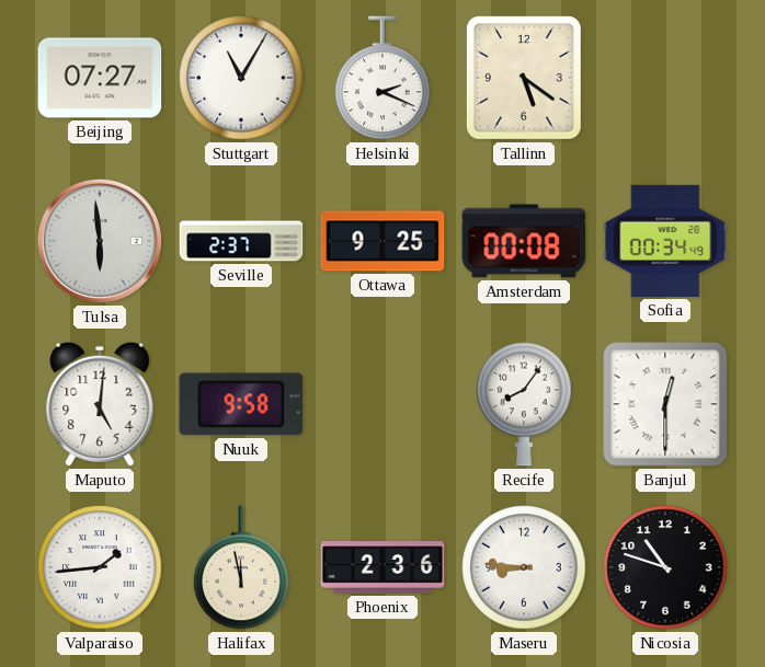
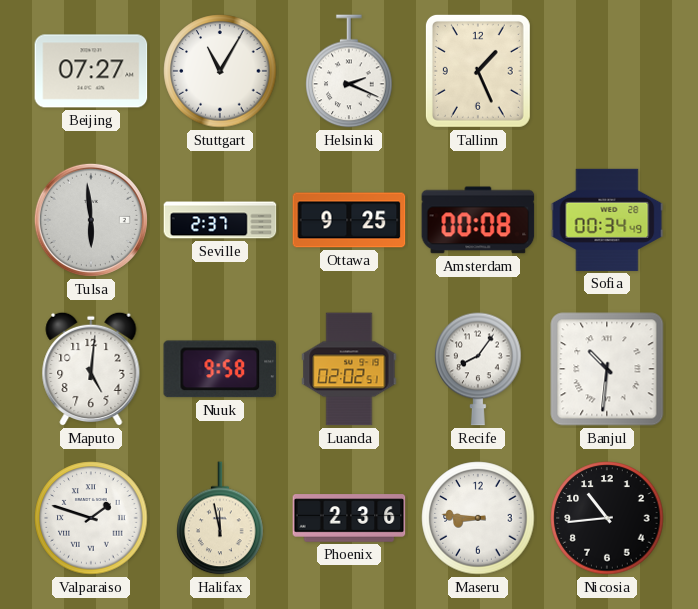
Tallinn: 5:21 -> 1:26 (478, 71)
Luanda: none -> 02:02 (349, 369)
Banjul: 12:30 -> 10:31 (607, 369)
Valparaiso: 1:44 -> 1:48 (91, 518)
Nicosia: 10:48 -> 10:44 (607, 518)
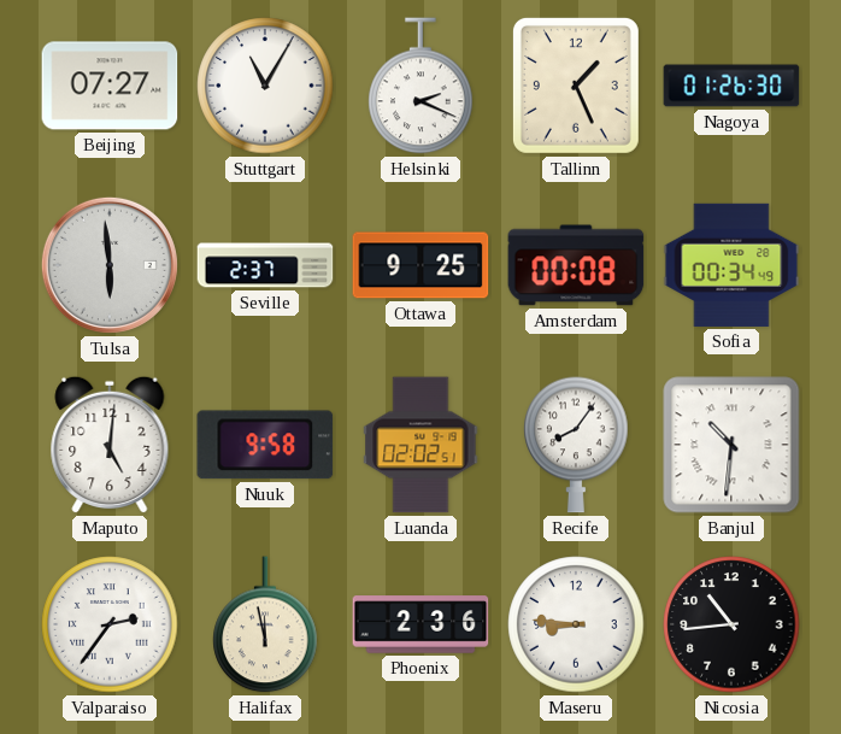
Nagoya: none -> 01:26 (731, 86)
Valparaiso: 1:48 -> 2:36 (110, 624)
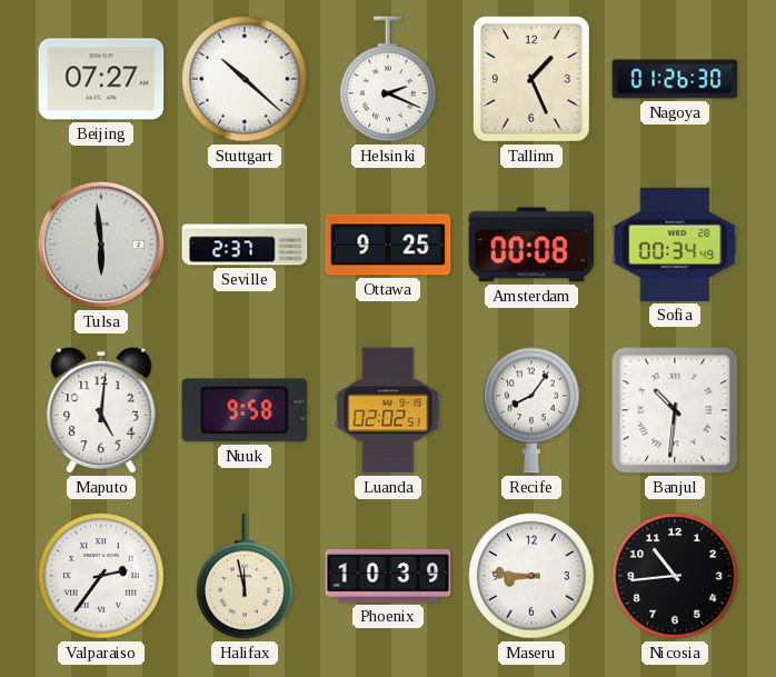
Stuttgart: 11:05 -> 10:22 (245, 79)
Phoenix: 2:36 -> 10:39 (388, 576)
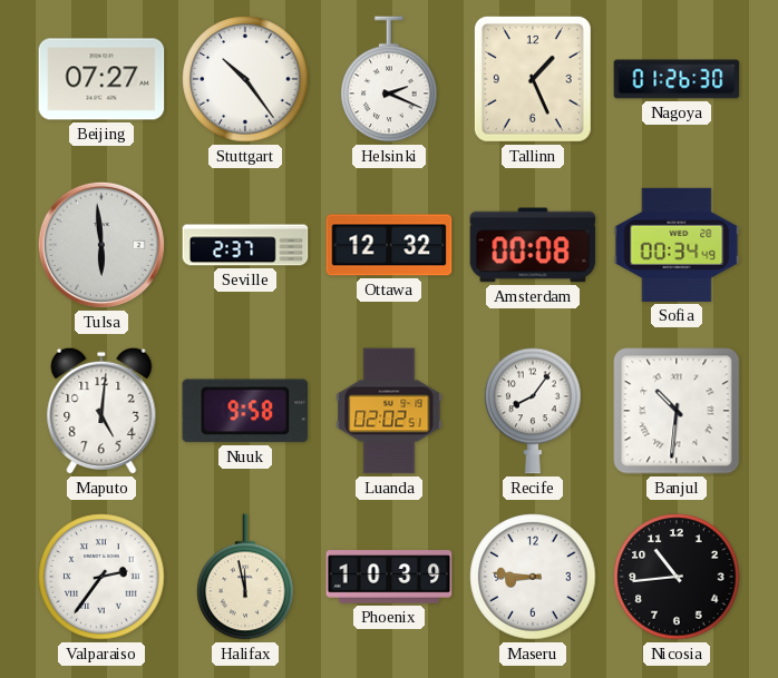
Stuttgart: 10:22 -> 10:24 (245, 79)
Ottawa: 9:25 -> 12:32 (389, 245)
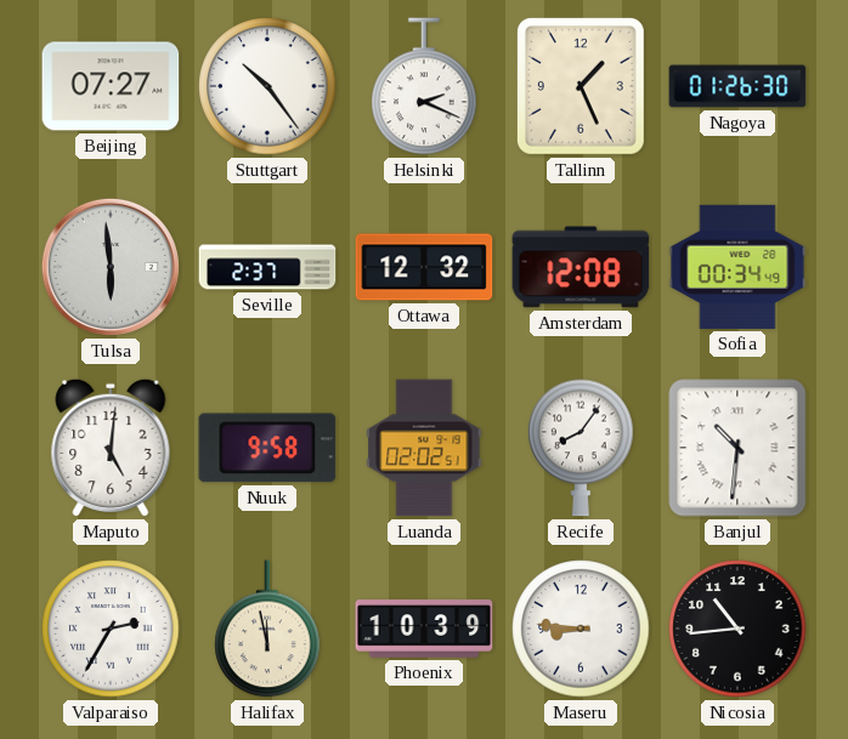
Amsterdam: 00:08 -> 12:08 (581, 267)
Valparaiso: 2:36 -> 2:35 (111, 629)
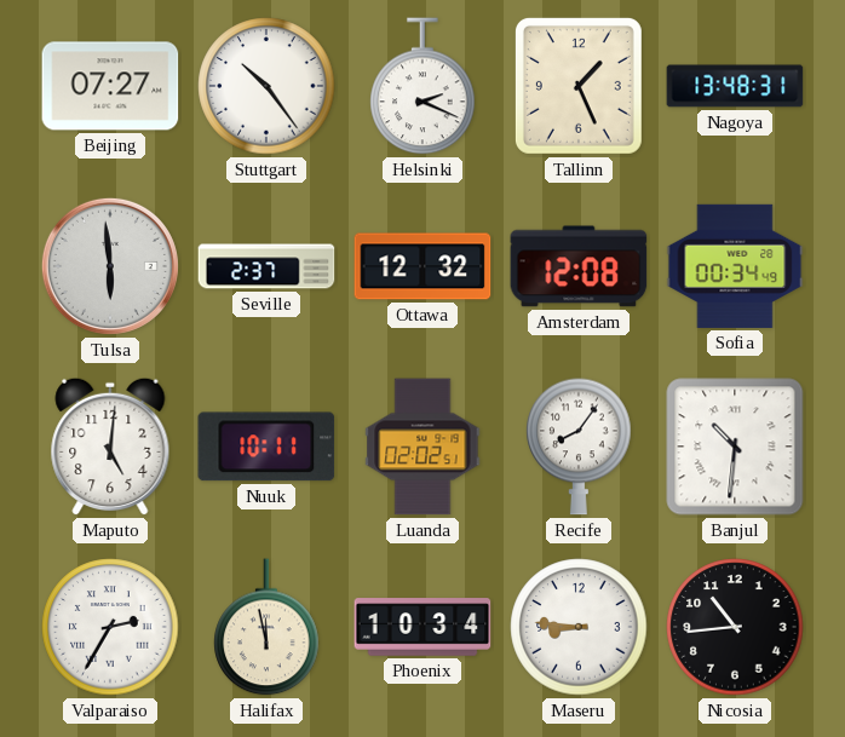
Nagoya: 01:26 -> 13:48 (735, 86)
Nuuk: 9:58 -> 10:11 (266, 447)
Phoenix: 10:39 -> 10:34 (422, 627)
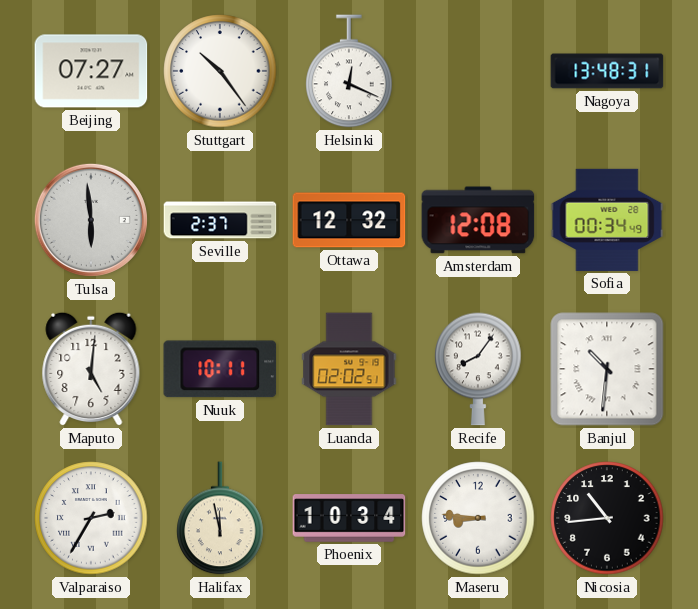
Helsinki: 2:19 -> 12:19 (349, 71)
Tallinn: 1:26 -> none (579, 86)
